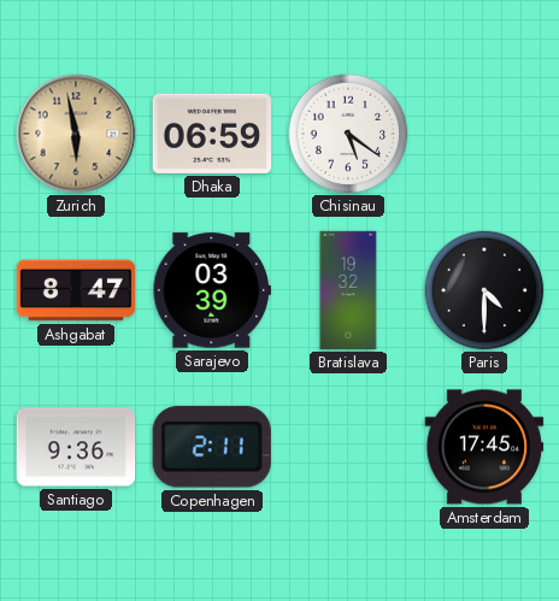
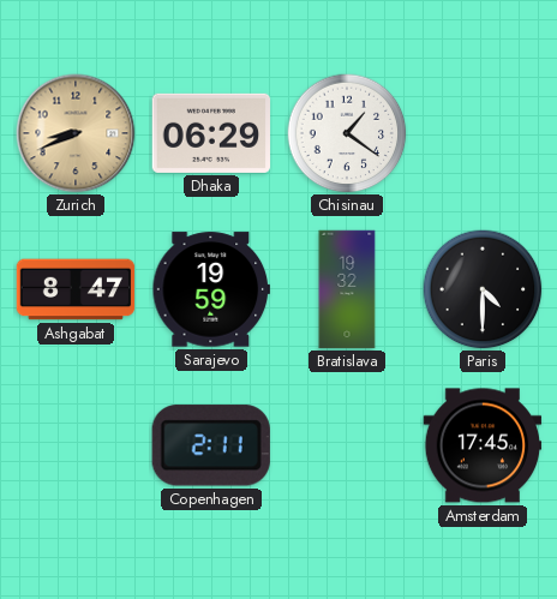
Zurich: 5:58 -> 8:41 (76, 133)
Dhaka: 06:59 -> 06:29 (211, 133)
Chisinau: 5:21 -> 1:21 (347, 133)
Sarajevo: 03:39 -> 19:59 (210, 289)
Santiago: 9:36 -> none (76, 447)
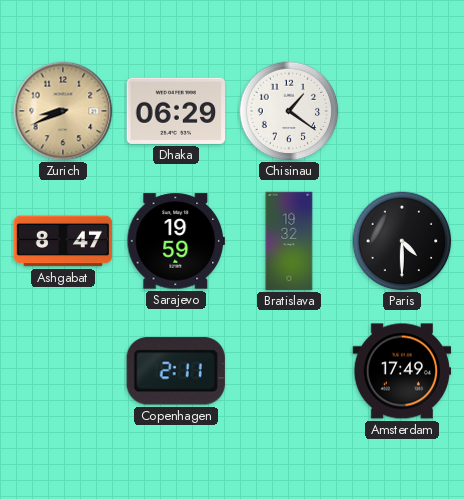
Amsterdam: 17:45 -> 17:49 (402, 371)
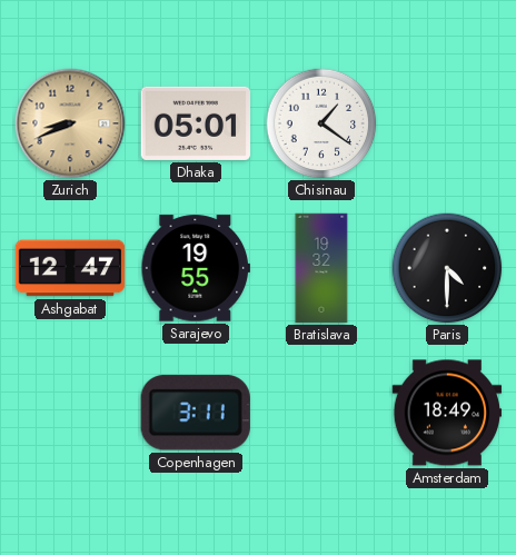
Dhaka: 06:29 -> 05:01 (196, 123)
Ashgabat: 8:47 -> 12:47 (70, 268)
Sarajevo: 19:59 -> 19:55 (195, 268)
Copenhagen: 2:11 -> 3:11 (196, 413)
Amsterdam: 17:49 -> 18:49 (447, 413)
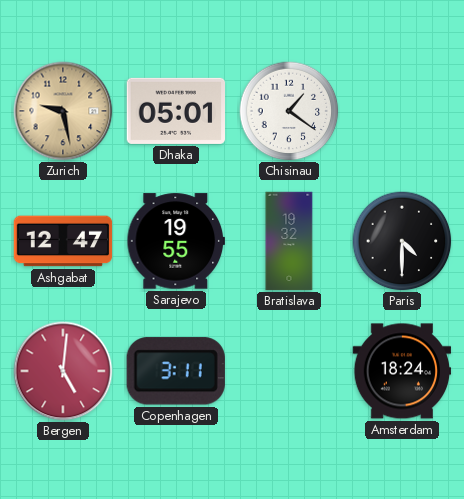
Zurich: 8:41 -> 9:28 (63, 111)
Bergen: none -> 5:01 (63, 371)
Amsterdam: 18:49 -> 18:24 (402, 371)
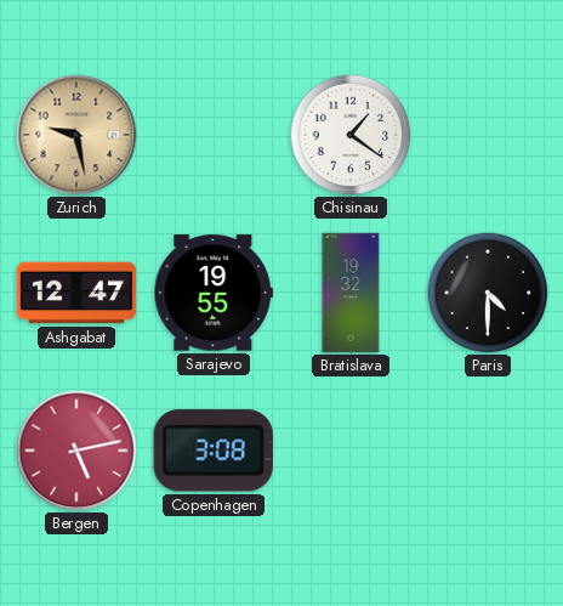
Dhaka: 05:01 -> none (176, 111)
Bergen: 5:01 -> 5:13 (76, 451)
Copenhagen: 3:11 -> 3:08 (214, 451)
Amsterdam: 18:24 -> none (402, 371)
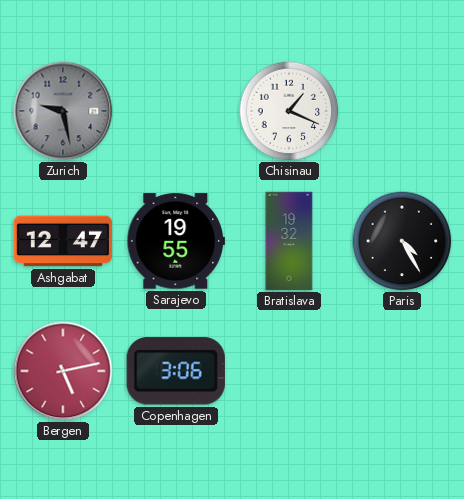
Zurich dial: champagne -> grey (63, 111)
Chisinau: 1:21 -> 1:19 (289, 111)
Paris: 4:30 -> 4:25 (402, 241)
Copenhagen: 3:08 -> 3:06 (176, 371)
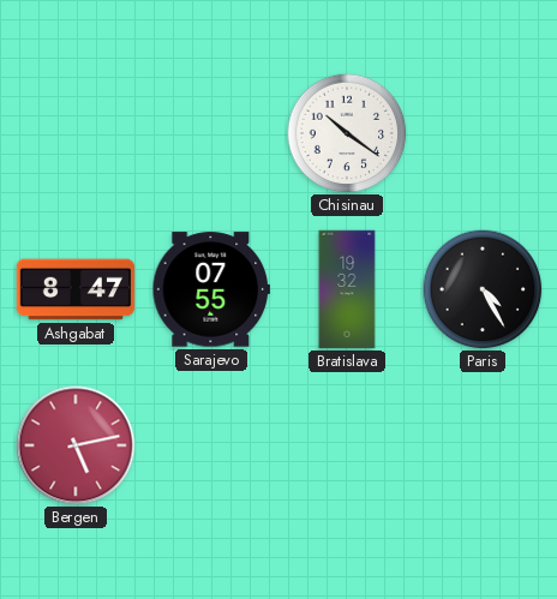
Zurich: 9:28 -> none (63, 111)
Chisinau: 1:19 -> 10:21 (347, 133)
Ashgabat: 12:47 -> 8:47 (76, 289)
Sarajevo: 19:55 -> 07:55 (210, 289)
Copenhagen: 3:06 -> none (176, 371)
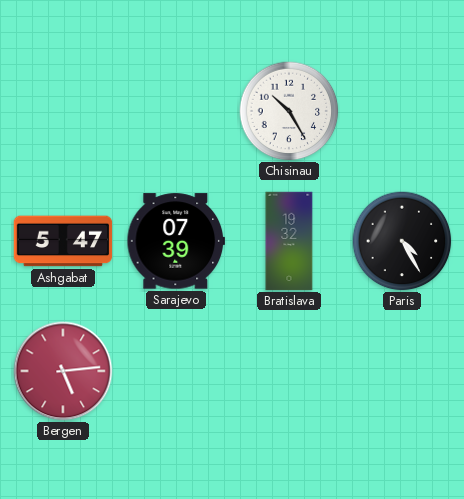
Chisinau: 10:21 -> 10:25 (289, 111)
Ashgabat: 8:47 -> 5:47 (63, 241)
Sarajevo: 07:55 -> 07:39 (175, 241)
Bergen: 5:13 -> 5:14 (63, 371)
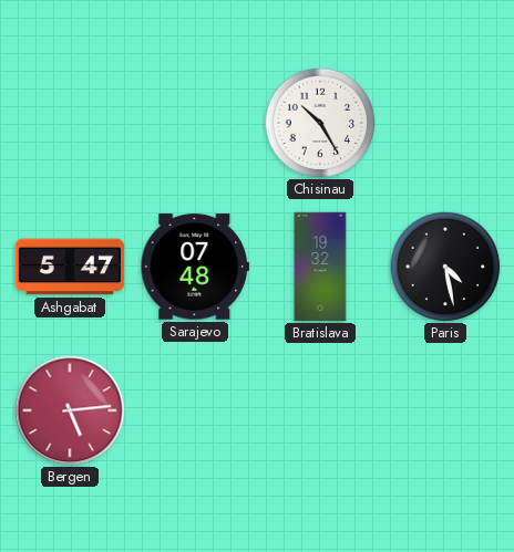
Sarajevo: 07:39 -> 07:48 (194, 267)
Paris: 4:25 -> 4:28 (445, 267)
